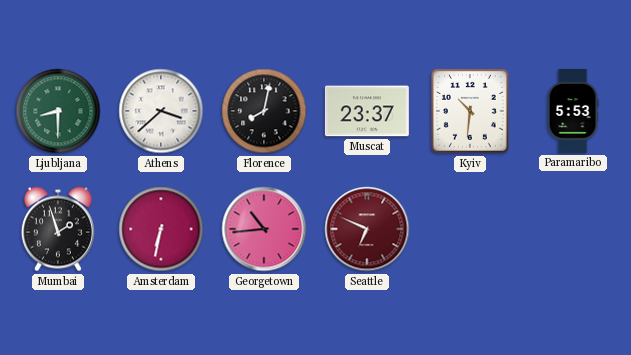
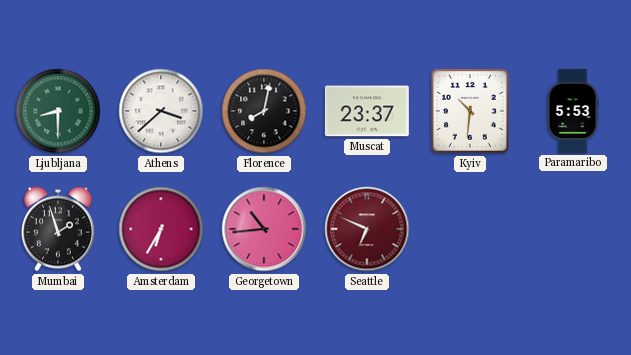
Amsterdam: 6:32 -> 6:35 (161, 229)
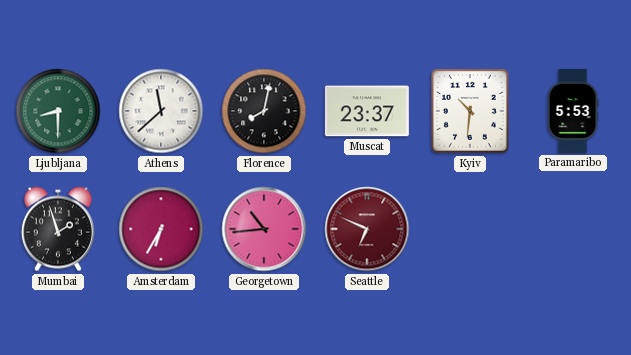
Athens: 3:38 -> 11:38 (161, 111)
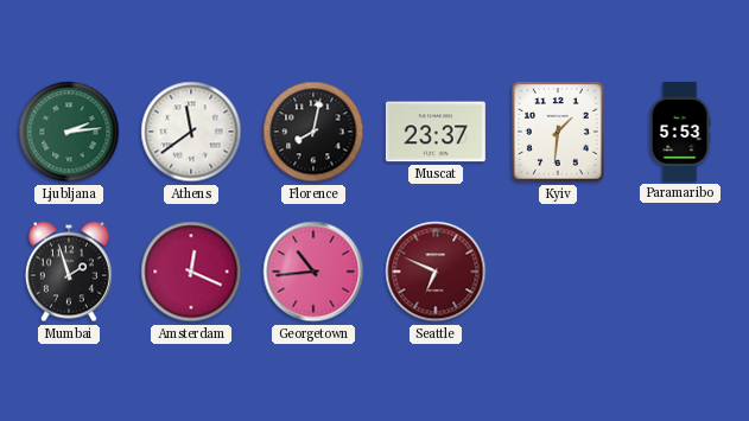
Ljubljana: 8:30 -> 2:14 (69, 132)
Athens: 11:38 -> 11:39 (191, 132)
Kyiv: 10:31 -> 1:31 (558, 132)
Amsterdam: 6:35 -> 12:19 (191, 272)
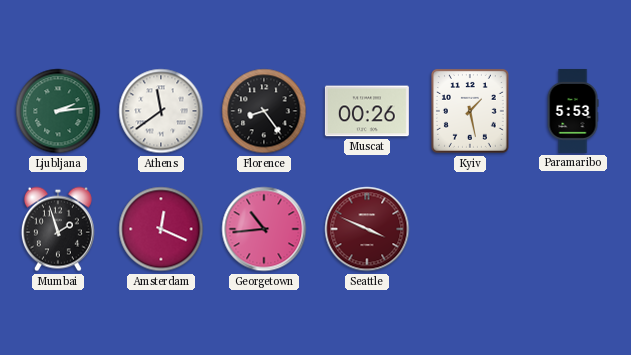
Florence: 8:02 -> 8:24 (264, 111)
Muscat: 23:37 -> 00:26 (367, 111)
Kyiv: 1:31 -> 1:28 (470, 111)
Seattle: 6:49 -> 3:49 (367, 229)
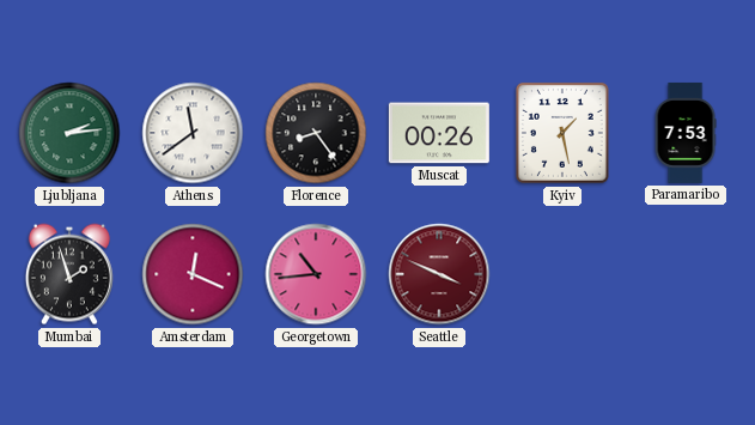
Paramaribo: 5:53 -> 7:53 (686, 133)
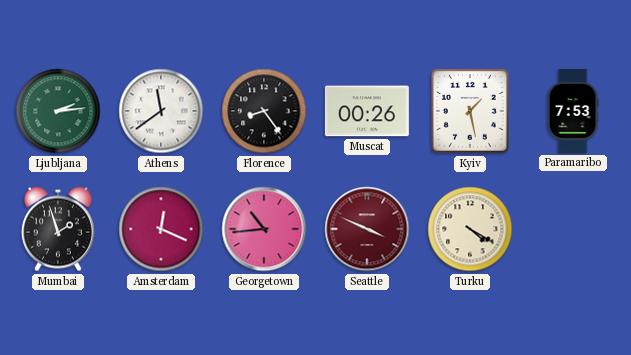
Turku: none -> 4:20 (470, 229)
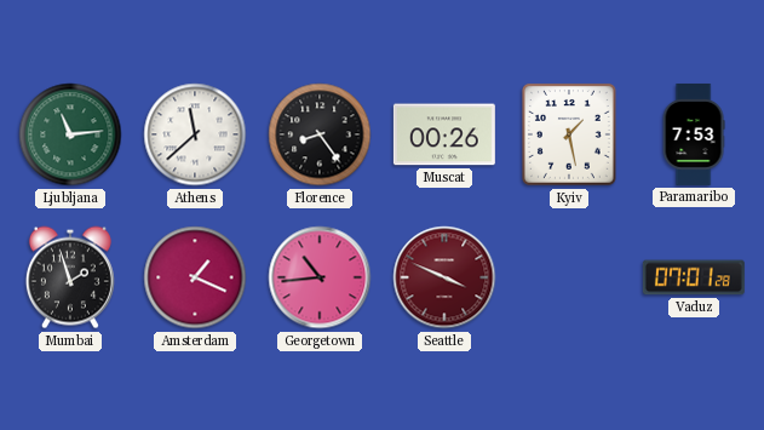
Ljubljana: 2:14 -> 11:14 (70, 134)
Athens: 11:39 -> 11:38 (195, 134)
Amsterdam: 12:19 -> 1:19 (195, 277)
Turku: 4:20 -> none (470, 229)
Vaduz: none -> 07:01 (694, 277)
